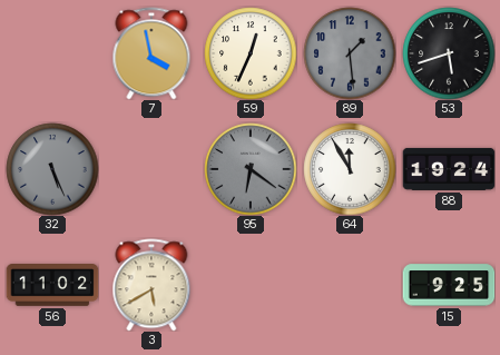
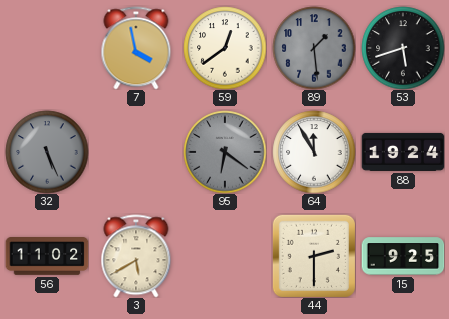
59: 12:34 -> 12:39 (225, 48)
44: none -> 2:30 (314, 256)
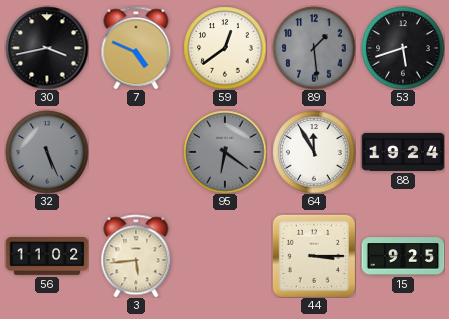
30: none -> 3:43 (47, 48)
7: 3:58 -> 4:49 (136, 48)
3: 5:40 -> 5:44 (136, 256)
44: 2:30 -> 3:15 (314, 256)
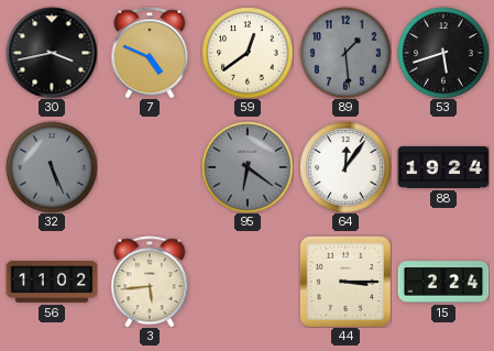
64: 11:55 -> 12:06 (345, 167)
15: 9:25 -> 2:24 (443, 282)
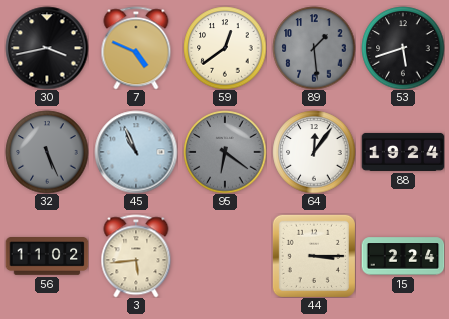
45: none -> 10:56 (136, 152)
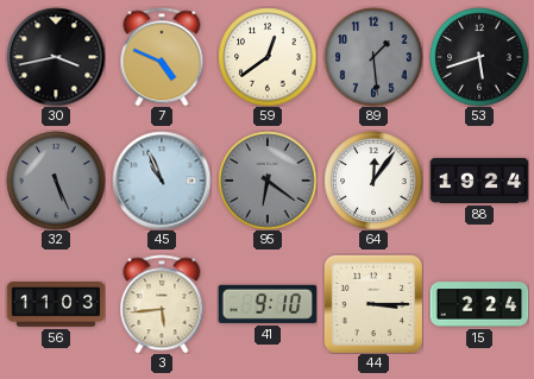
56: 11:02 -> 11:03 (56, 305)
41: none -> 9:10 (268, 304)
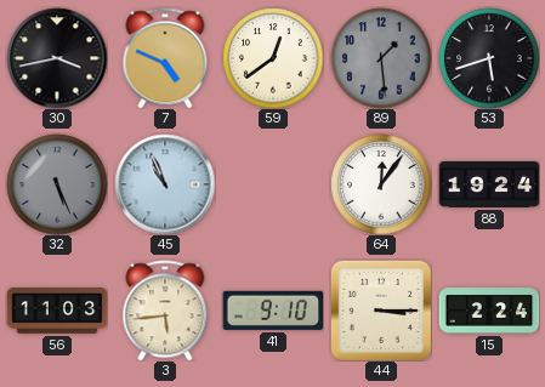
95: 6:21 -> none (268, 181)
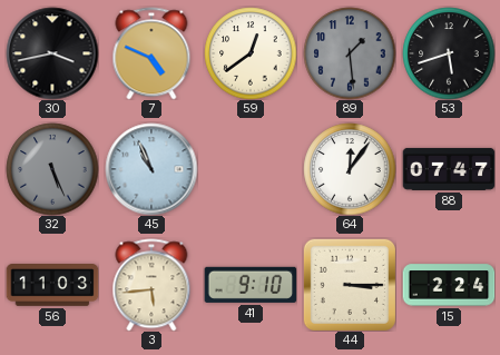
88: 19:24 -> 07:47 (449, 169)
